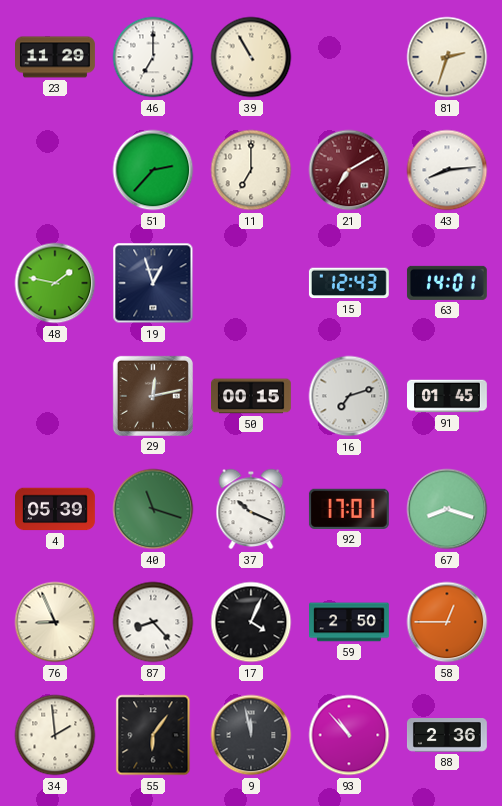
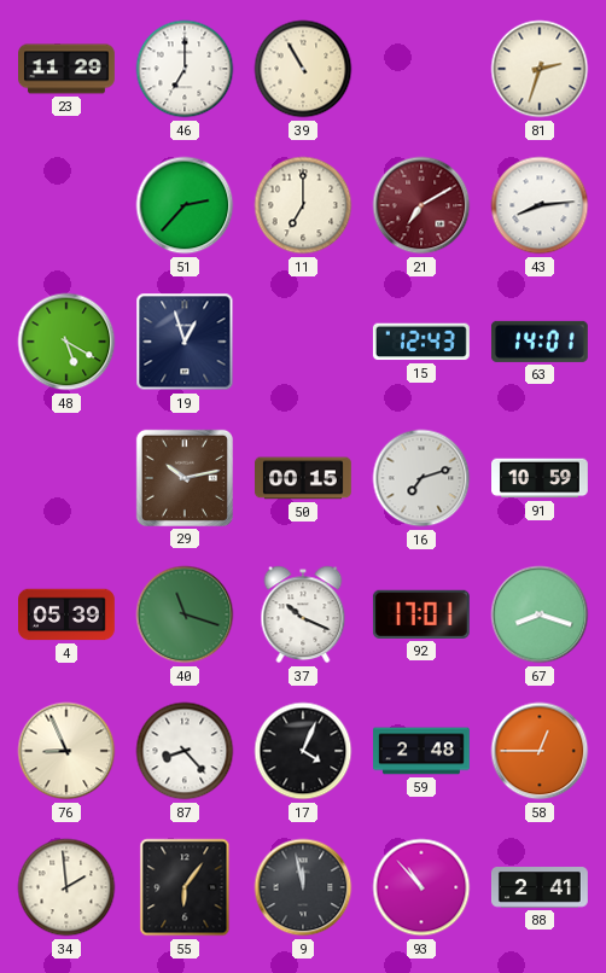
48: 1:47 -> 5:20 (66, 342)
29: 12:13 -> 10:13 (185, 478)
91: 01:45 -> 10:59 (541, 478)
59: 2:50 -> 2:48 (423, 751)
88: 2:36 -> 2:41 (540, 887)
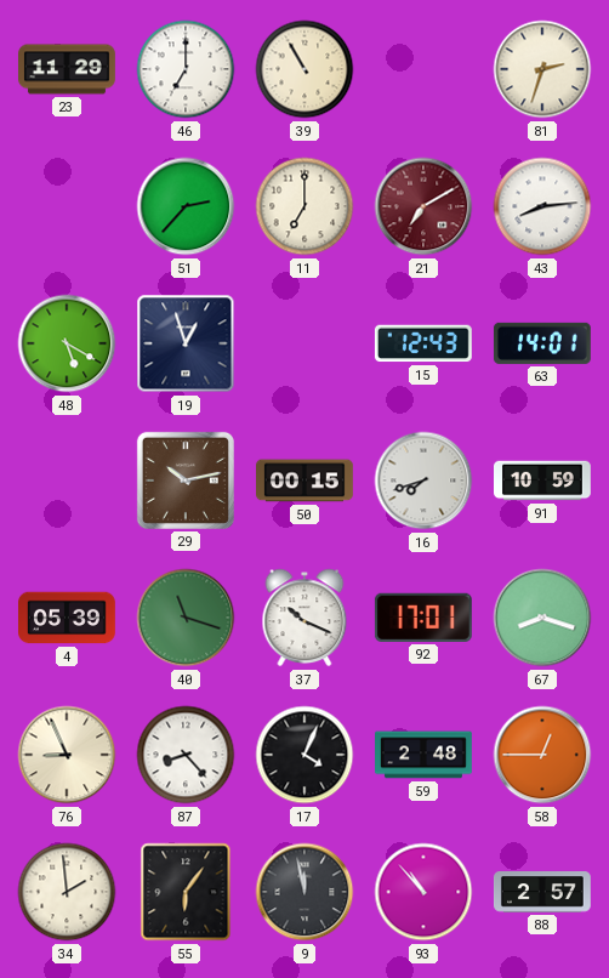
16: 7:12 -> 7:42 (423, 481)
88: 2:41 -> 2:57 (542, 892)
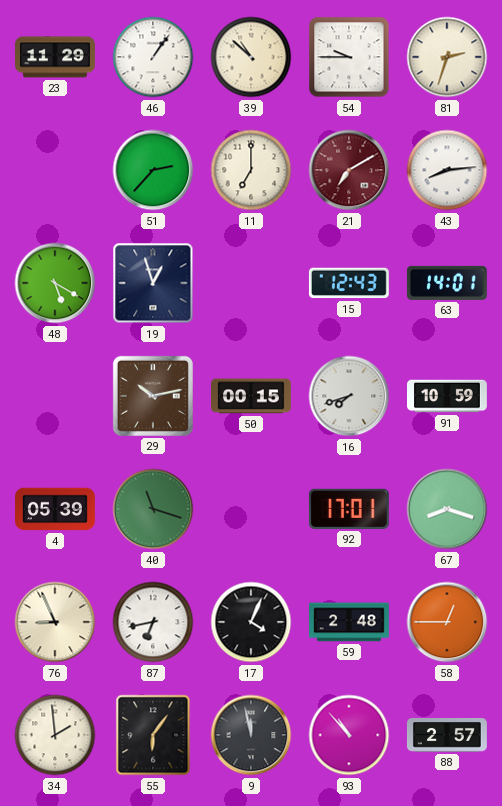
46: 7:00 -> 1:06 (153, 57)
39: 10:55 -> 10:52 (251, 57)
54: none -> 9:45 (349, 57)
37: 10:19 -> none (304, 618)
87: 8:23 -> 6:43 (153, 622)
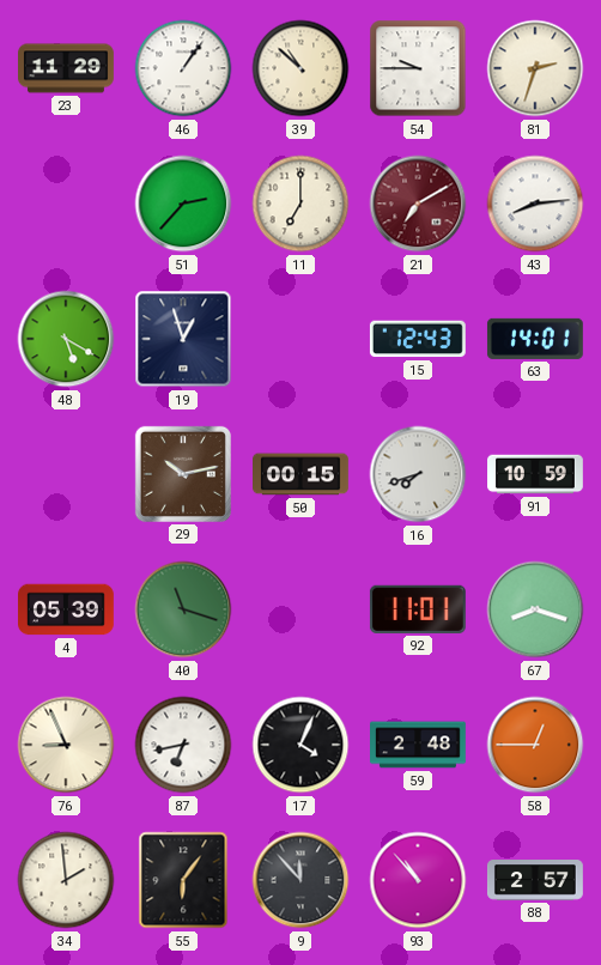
92: 17:01 -> 11:01 (418, 609)
9: 11:58 -> 11:53 (300, 880)
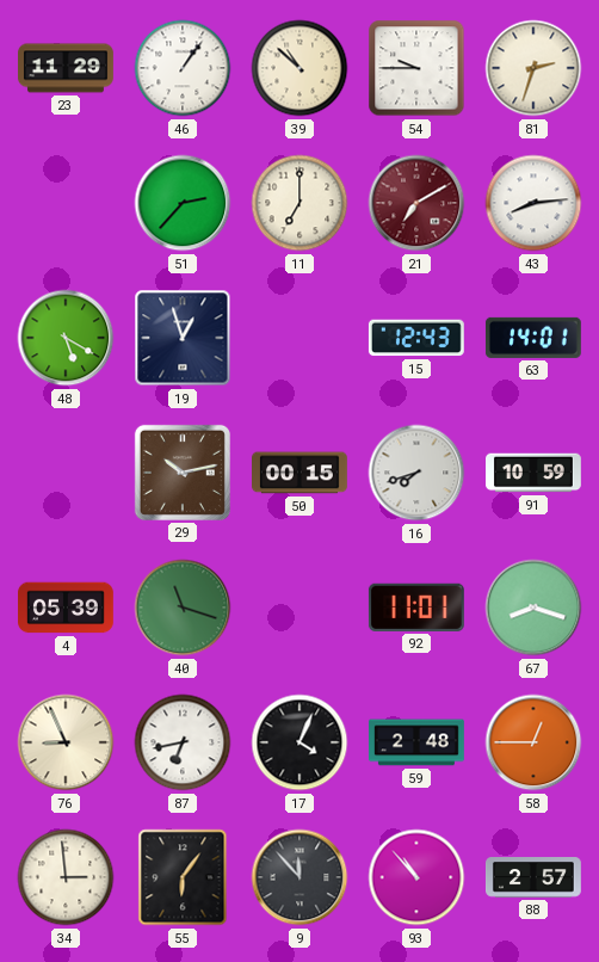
34: 1:59 -> 2:59 (66, 877)
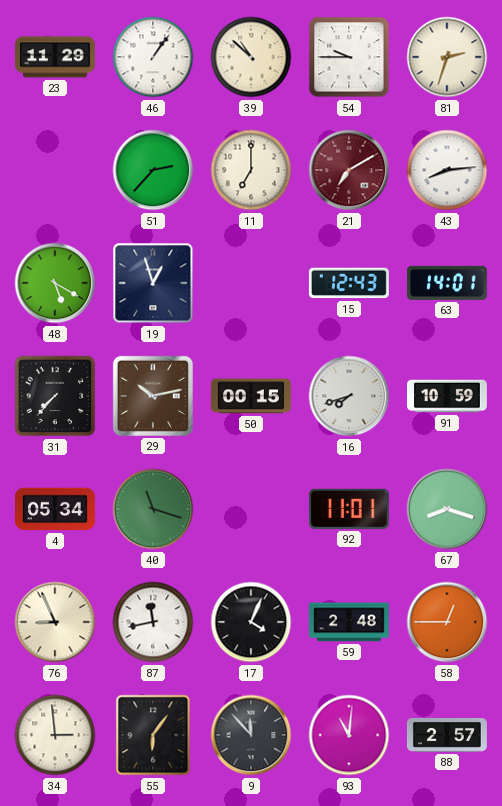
31: none -> 7:37 (55, 396)
4: 05:39 -> 05:34 (56, 509)
87: 6:43 -> 11:43 (153, 622)
93: 10:53 -> 11:01 (349, 735)
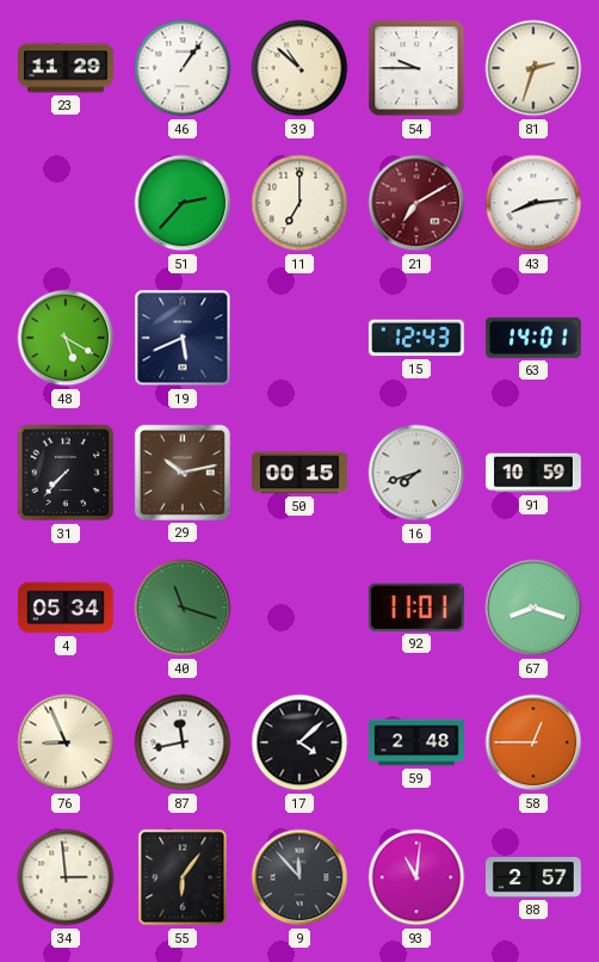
19: 12:57 -> 5:41 (183, 338)
17: 4:04 -> 4:08 (299, 742)
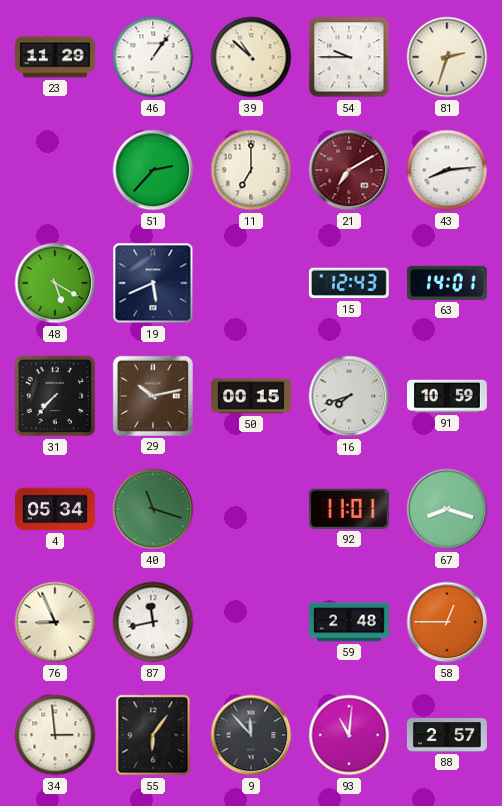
17: 4:08 -> none (299, 742)
